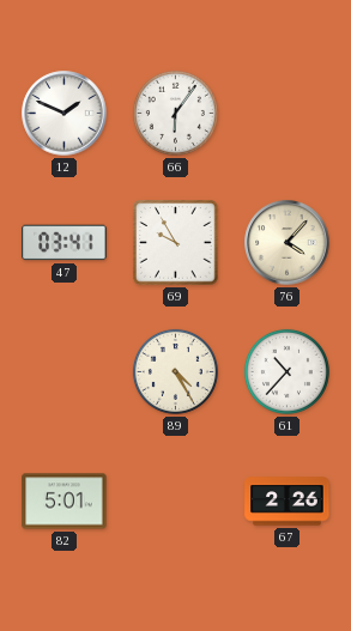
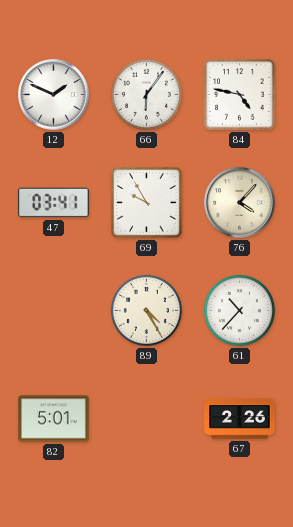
84: none -> 4:47 (240, 95)
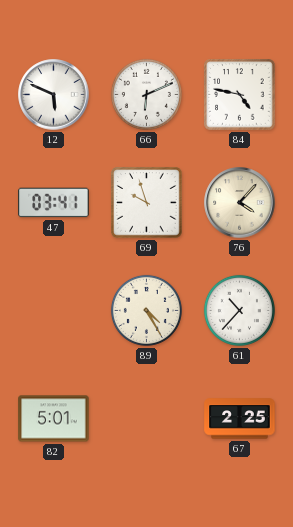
12: 1:49 -> 5:49 (54, 95)
66: 6:06 -> 6:11 (146, 94)
69: 9:55 -> 9:57 (147, 203)
67: 2:26 -> 2:25 (240, 419)
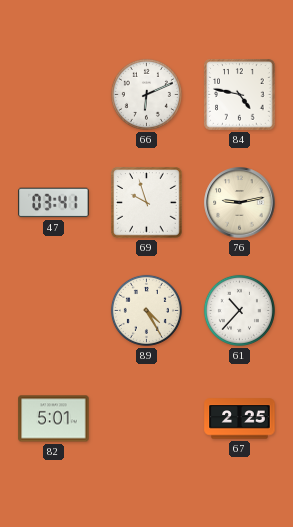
12: 5:49 -> none (54, 95)
76: 4:07 -> 9:13 (240, 203)
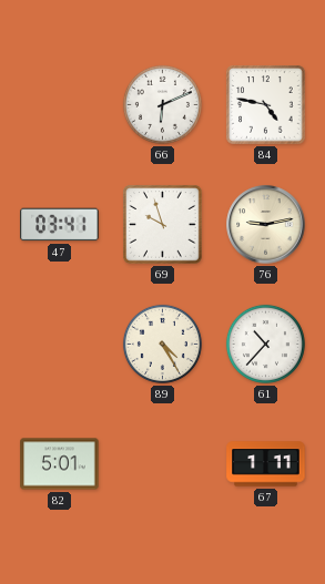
67: 2:25 -> 1:11 (266, 464)
